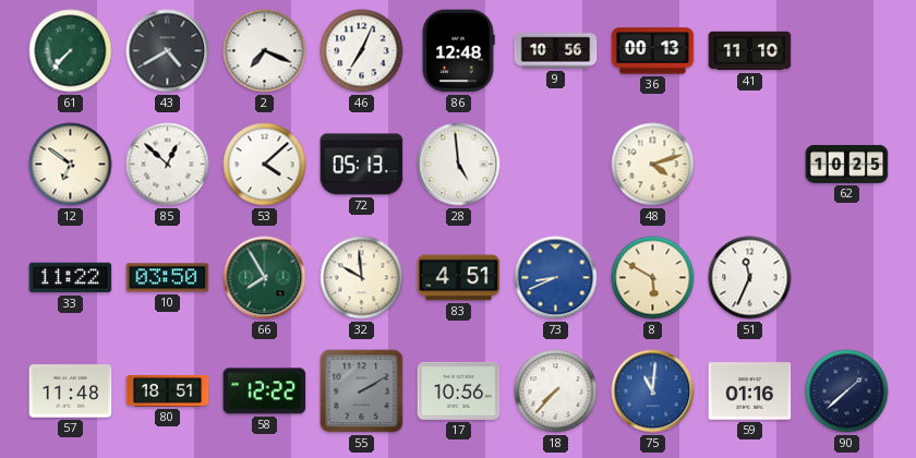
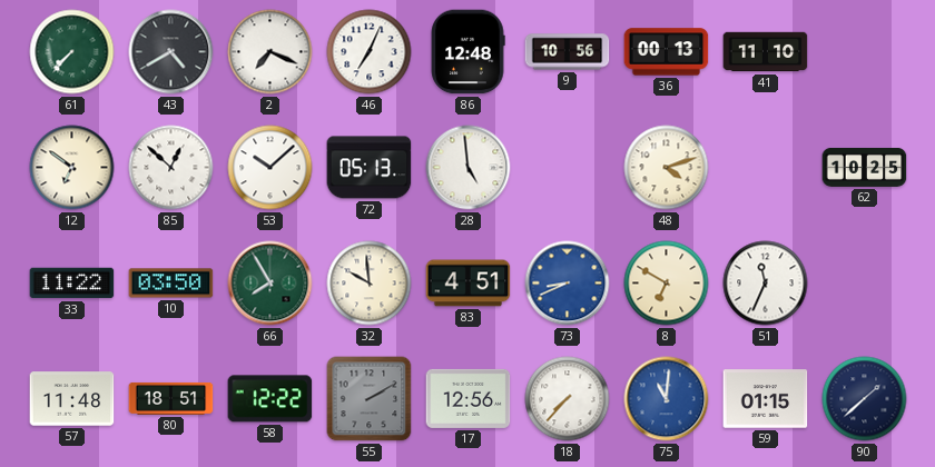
53: 4:08 -> 10:08 (270, 168)
8: 5:50 -> 6:50 (667, 284)
17: 10:56 -> 12:56 (469, 398)
59: 01:16 -> 01:15 (766, 399)
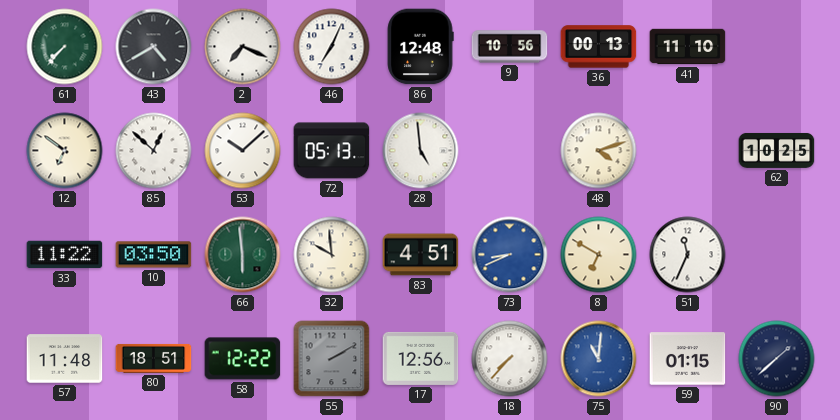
66: 7:55 -> 5:59 (243, 255)
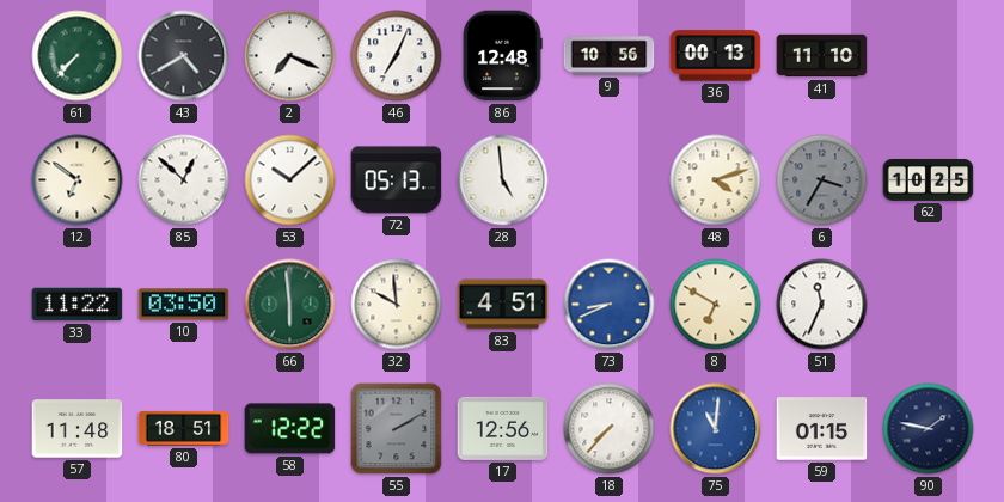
6: none -> 3:35 (822, 180)
90: 1:38 -> 1:47 (929, 429)
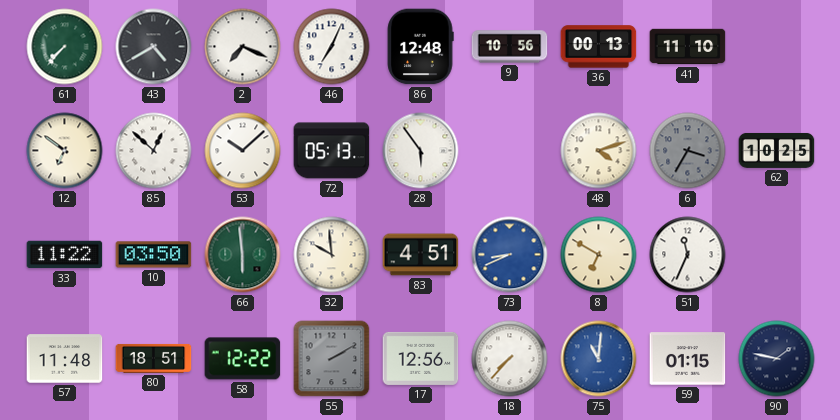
28: 4:59 -> 5:54 (421, 151)
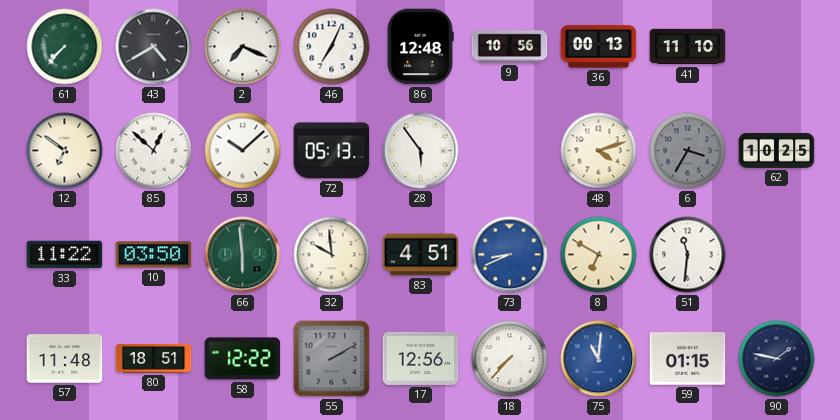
51: 11:34 -> 11:31 (688, 255)
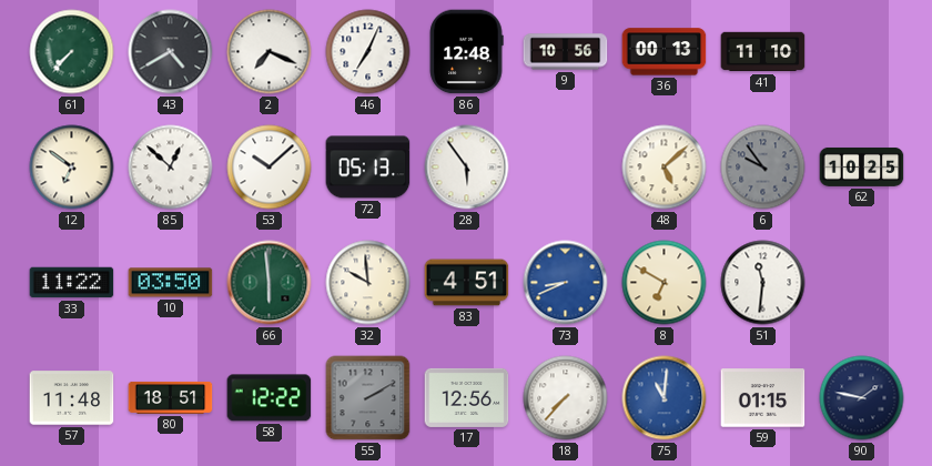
48: 4:12 -> 5:08 (665, 168)
6: 3:35 -> 9:54 (763, 168)
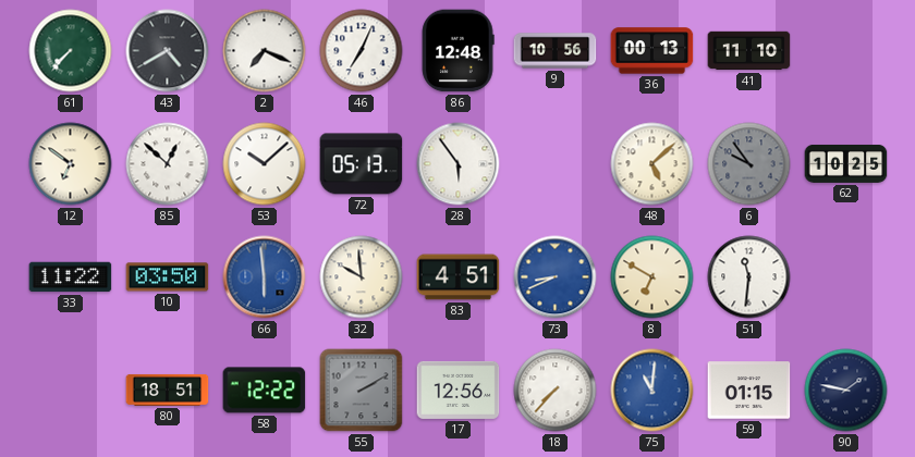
66 dial: green -> blue (265, 277)
57: 11:48 -> none (72, 398)
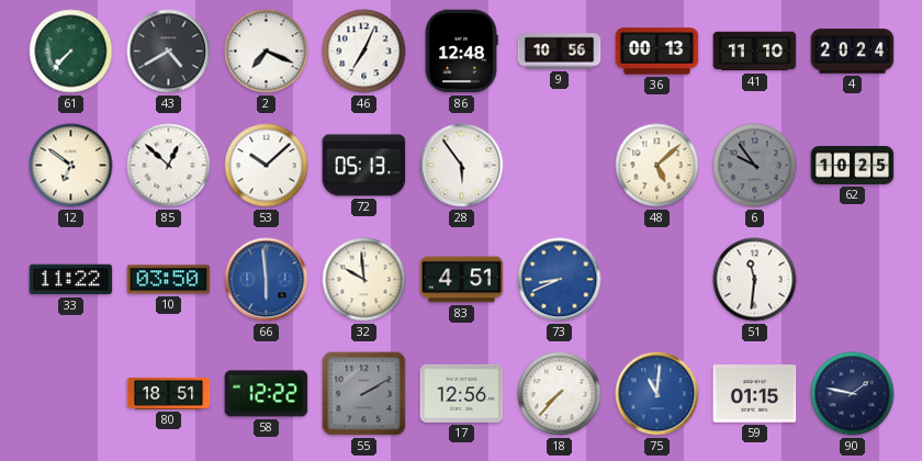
4: none -> 20:24 (853, 52)
8: 6:50 -> none (652, 277)
